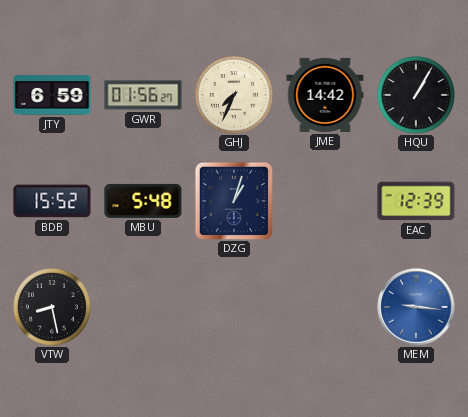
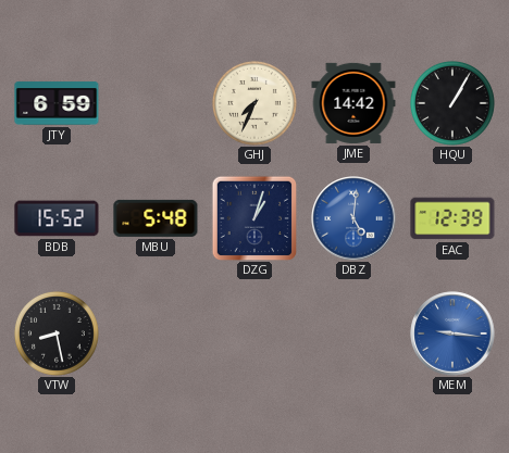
GWR: 01:56 -> none (143, 95)
DBZ: none -> 5:01 (353, 218)
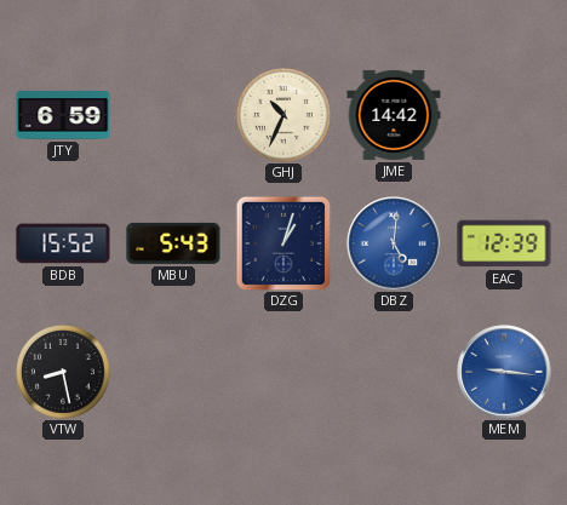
GHJ: 7:34 -> 10:34 (283, 115)
HQU: 1:05 -> none (452, 103)
MBU: 5:48 -> 5:43 (173, 243)
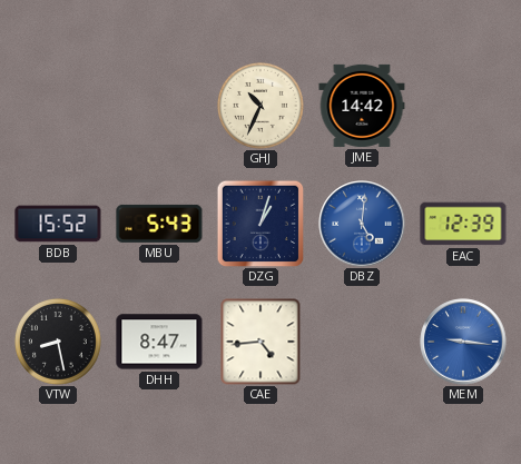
JTY: 6:59 -> none (63, 115)
DHH: none -> 8:47 (159, 342)
CAE: none -> 4:44 (260, 342)
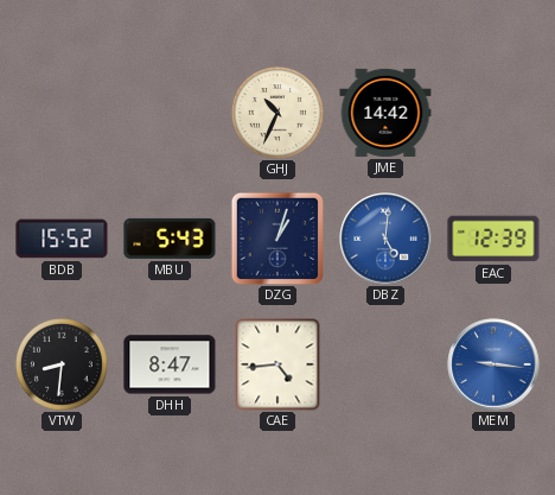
VTW: 8:28 -> 8:31 (62, 364)
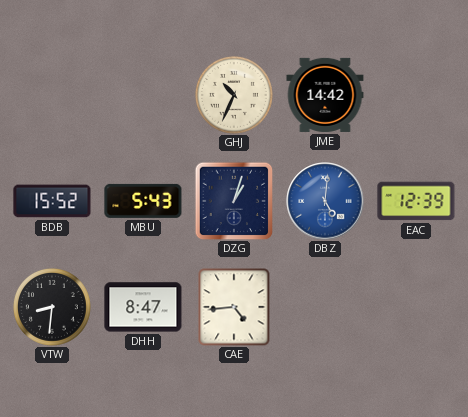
MEM: 9:16 -> none (493, 364)
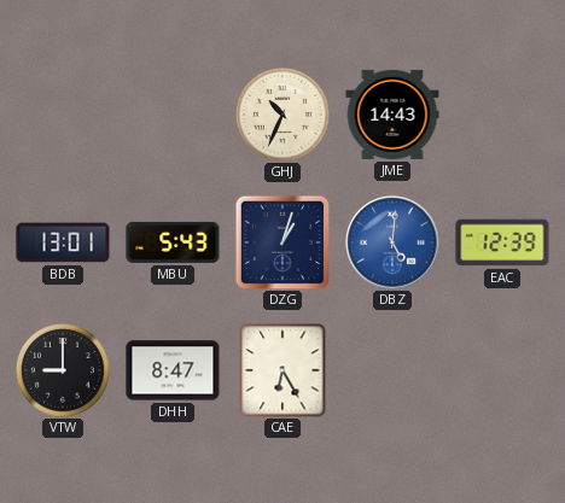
JME: 14:42 -> 14:43 (392, 115)
BDB: 15:52 -> 13:01 (63, 242)
VTW: 8:31 -> 9:00 (63, 370)
CAE: 4:44 -> 6:25 (282, 370)
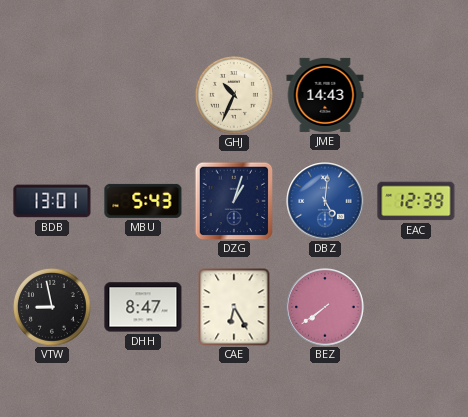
VTW: 9:00 -> 8:58 (52, 307)
BEZ: none -> 7:39 (325, 307)
